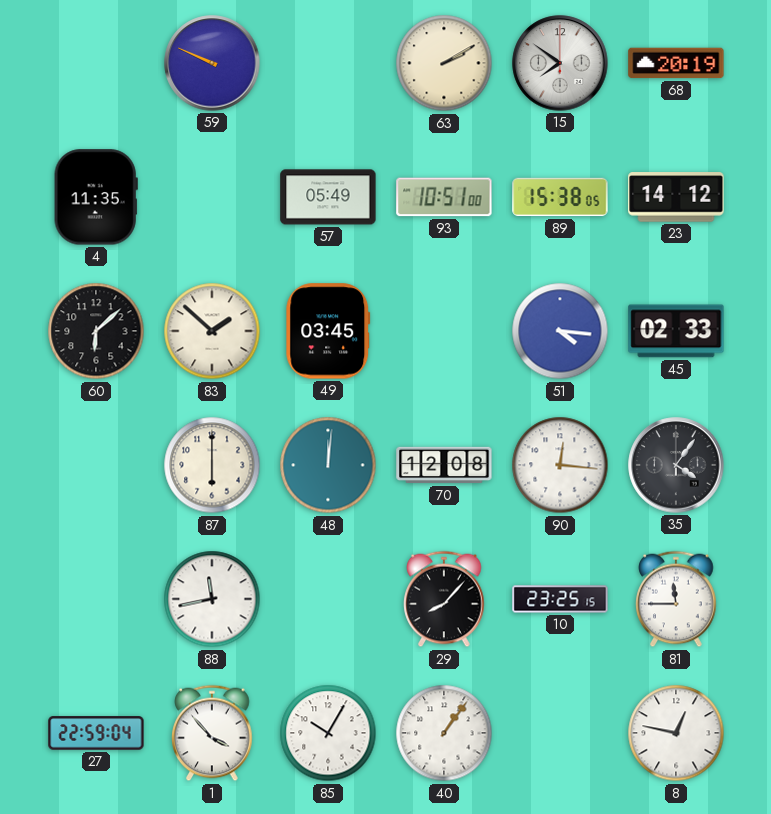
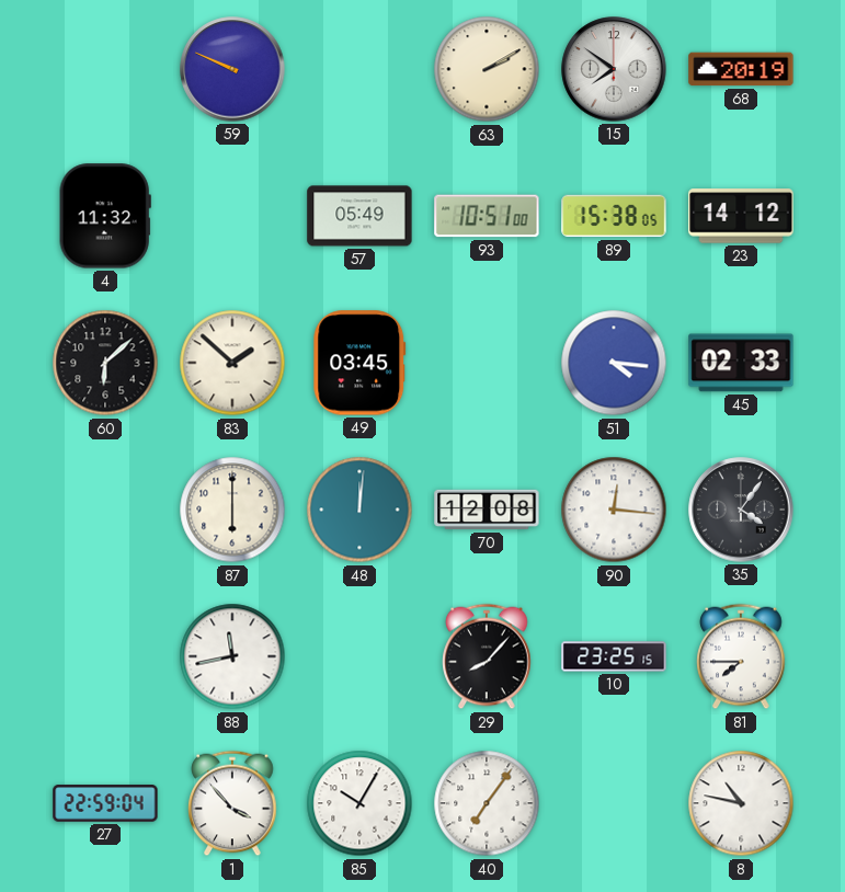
4: 11:35 -> 11:32 (105, 216)
81: 11:45 -> 7:45 (741, 656)
40: 1:06 -> 7:06 (487, 803)
8: 12:47 -> 10:47 (741, 803)
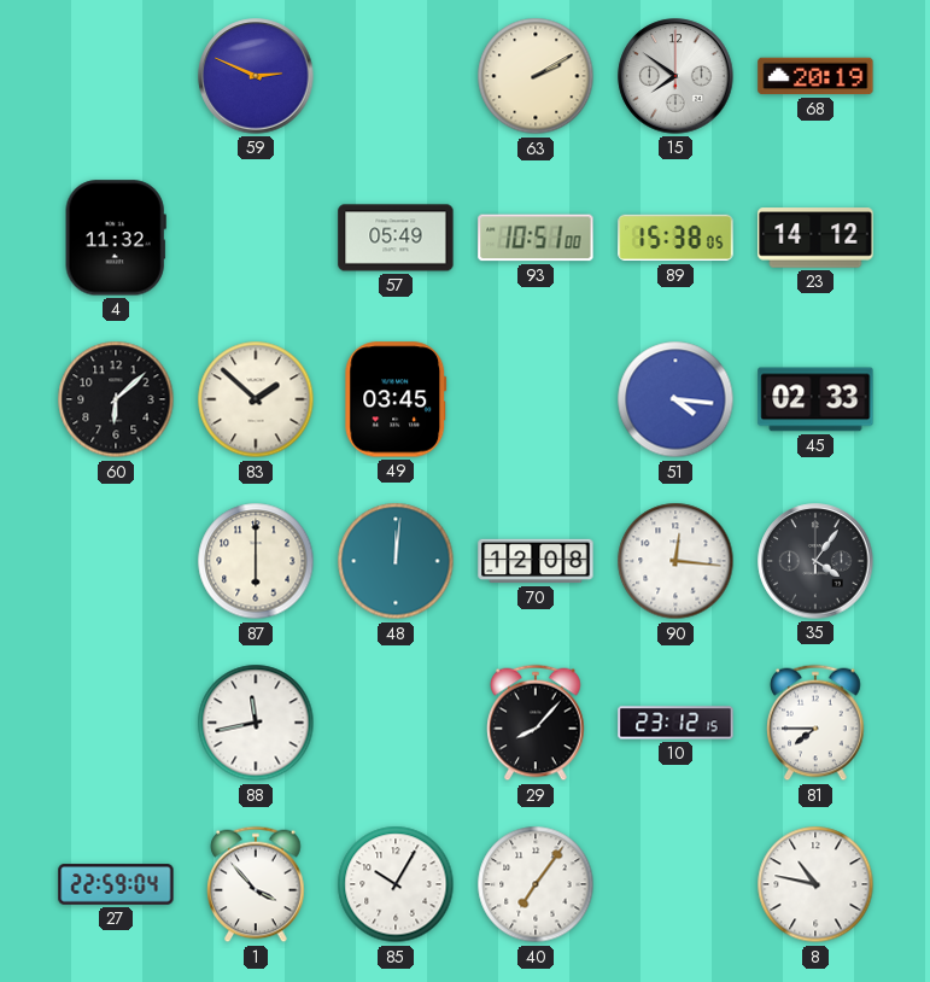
59: 9:49 -> 2:49 (256, 76)
10: 23:25 -> 23:12 (675, 723)
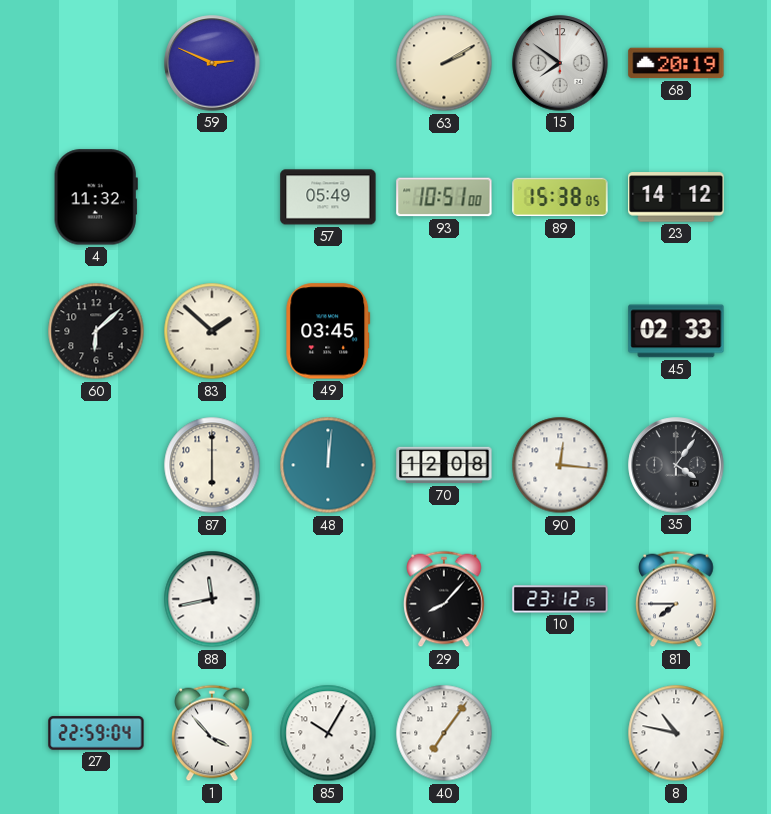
51: 4:16 -> none (675, 399)
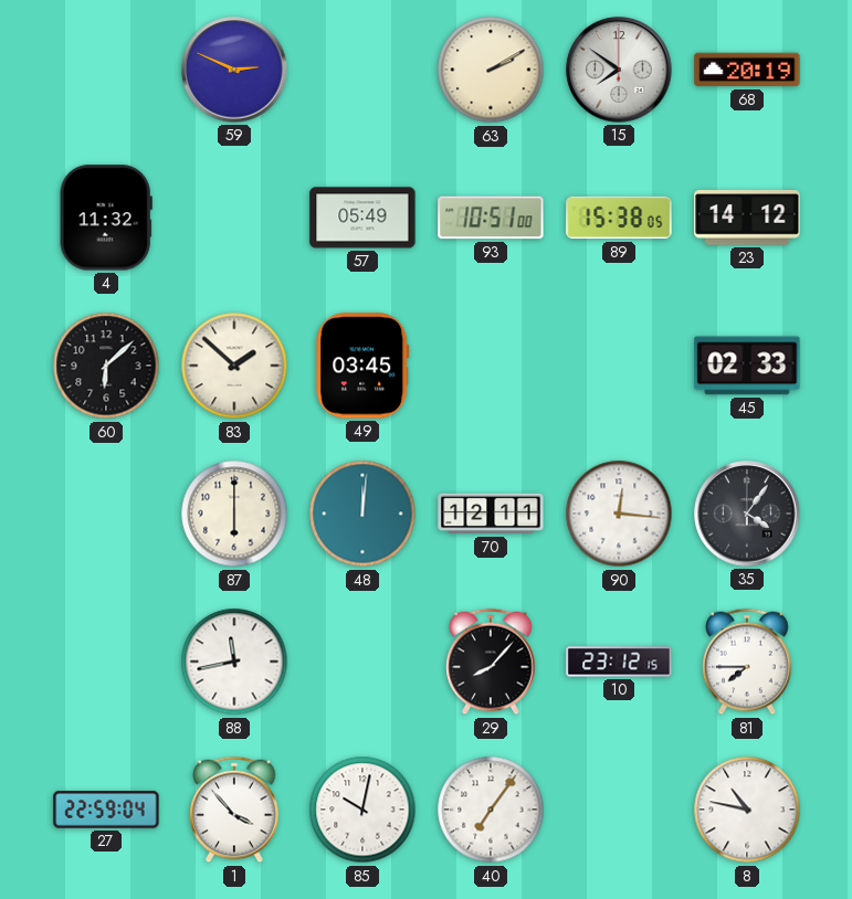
70: 12:08 -> 12:11 (491, 514)
85: 10:05 -> 10:02 (362, 810)
